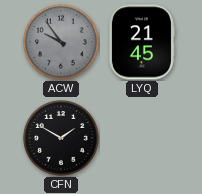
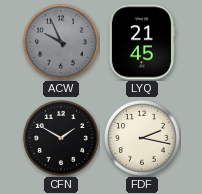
ACW: 9:54 -> 9:56 (62, 43)
FDF: none -> 2:17 (143, 139)
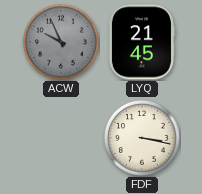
CFN: 1:50 -> none (62, 139)
FDF: 2:17 -> 3:17 (143, 139)
